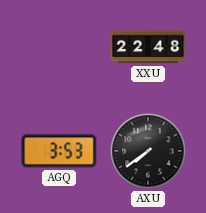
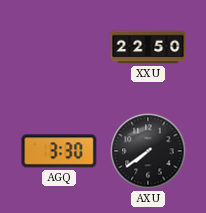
XXU: 22:48 -> 22:50 (148, 47)
AGQ: 3:53 -> 3:30 (59, 151)
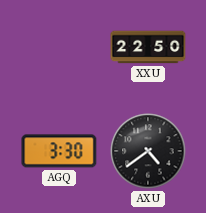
AXU: 7:39 -> 4:39 (148, 151)
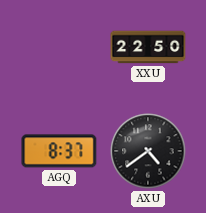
AGQ: 3:30 -> 8:37 (59, 151)
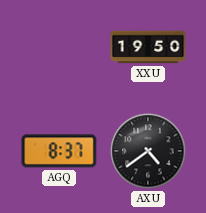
XXU: 22:50 -> 19:50 (148, 47)
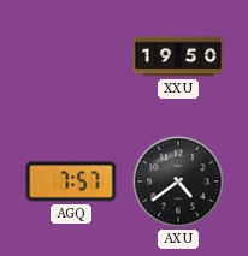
AGQ: 8:37 -> 7:57 (71, 181)
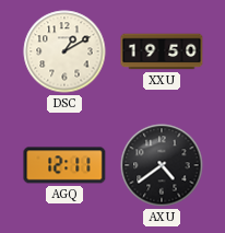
DSC: none -> 1:10 (64, 51)
AGQ: 7:57 -> 12:11 (64, 165)
